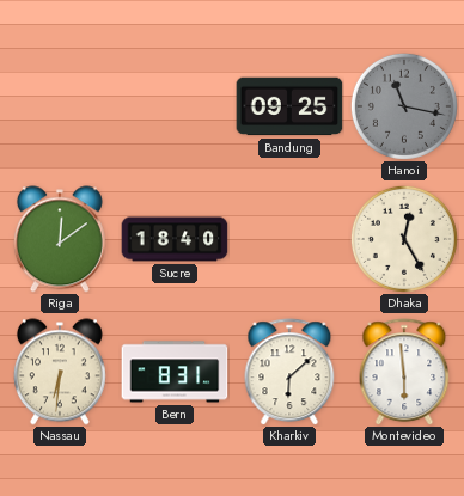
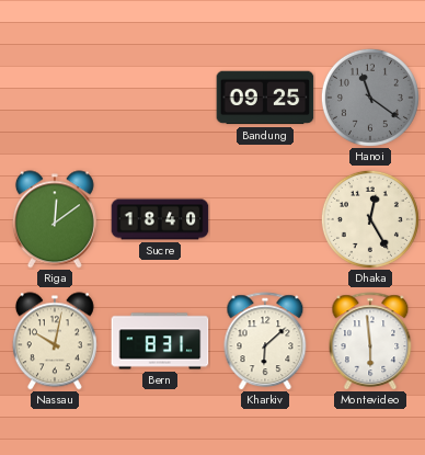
Hanoi: 11:17 -> 11:21 (370, 98)
Nassau: 6:31 -> 10:02 (55, 341)
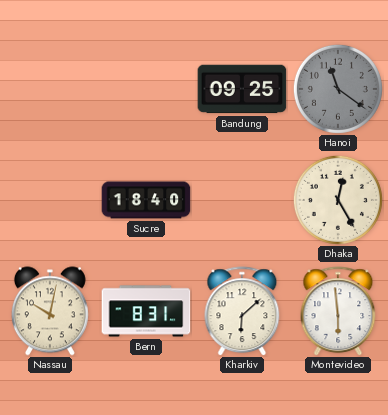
Riga: 12:09 -> none (55, 219)
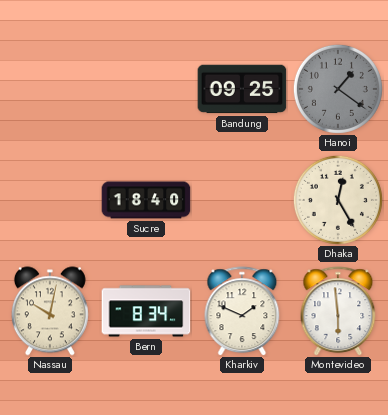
Hanoi: 11:21 -> 1:21 (338, 89)
Bern: 8:31 -> 8:34 (146, 311)
Kharkiv: 6:08 -> 1:49 (242, 311)
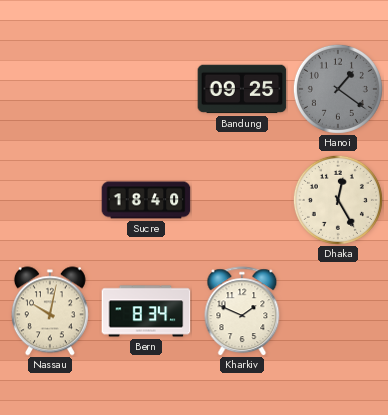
Montevideo: 5:59 -> none (338, 311)
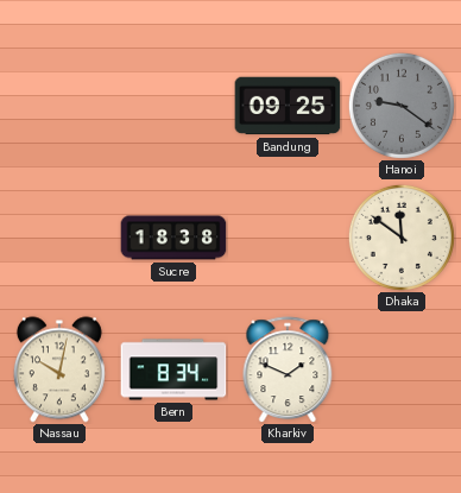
Hanoi: 1:21 -> 9:21 (402, 106)
Sucre: 18:40 -> 18:38 (173, 238)
Dhaka: 12:25 -> 11:51 (402, 238)
